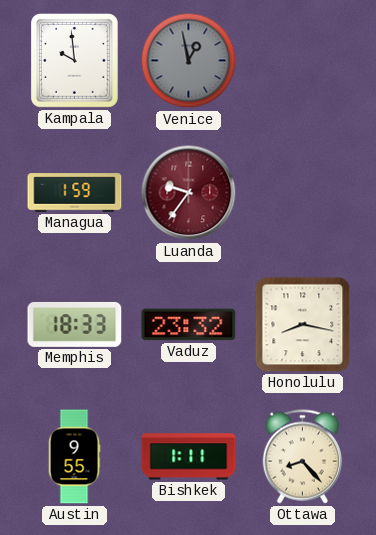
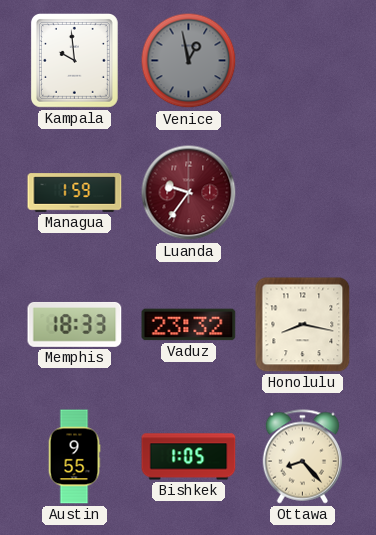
Bishkek: 1:11 -> 1:05 (189, 457)
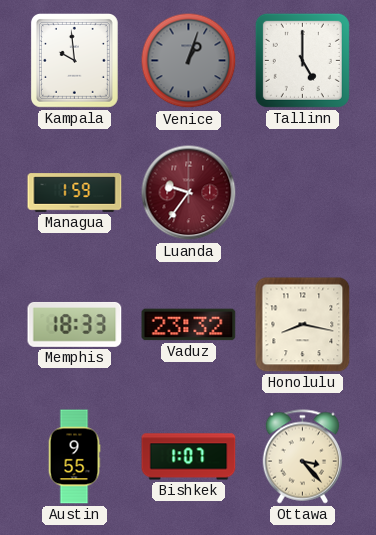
Venice: 12:58 -> 1:03 (189, 61)
Tallinn: none -> 5:00 (302, 60)
Bishkek: 1:05 -> 1:07 (189, 457)
Ottawa: 8:23 -> 3:23 (302, 457)
